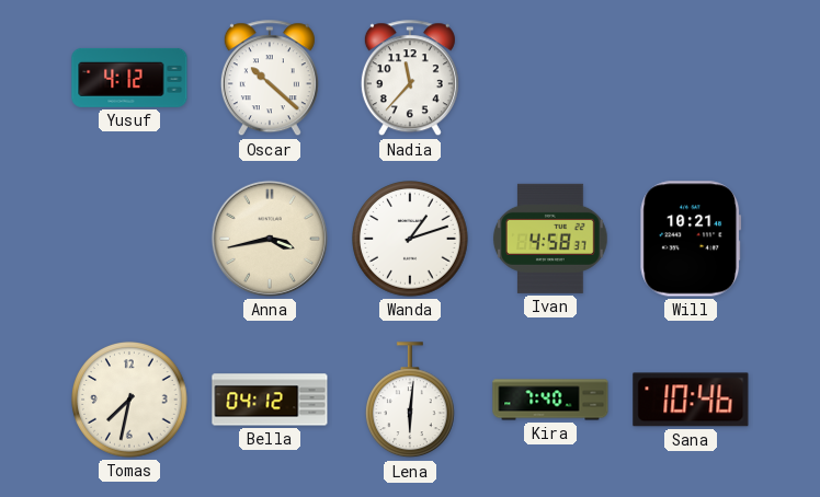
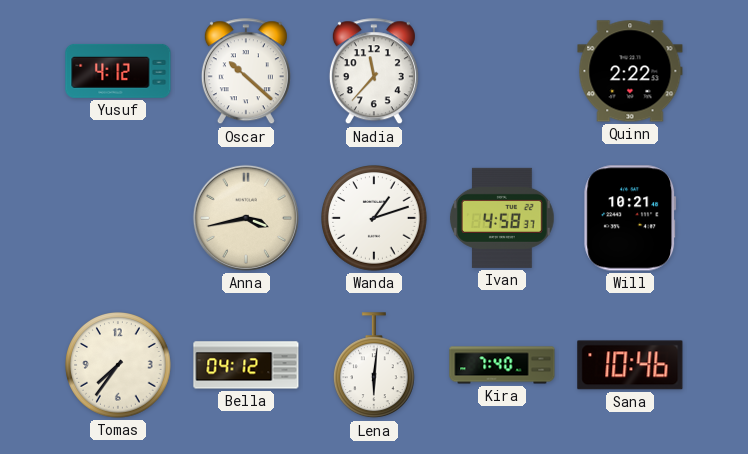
Quinn: none -> 2:22 (630, 71)
Tomas: 7:32 -> 7:36 (119, 366)
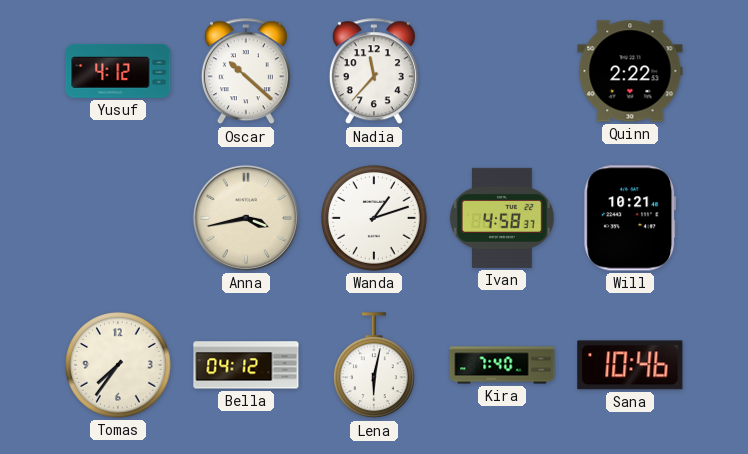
Lena: 6:01 -> 6:02 (375, 366)
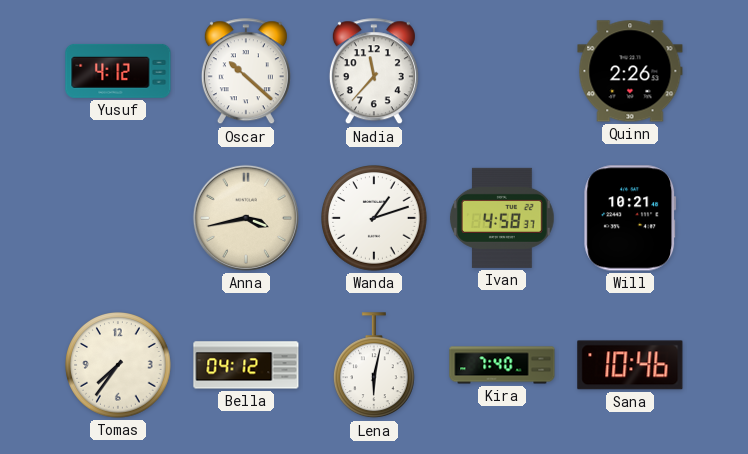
Quinn: 2:22 -> 2:26 (630, 71)
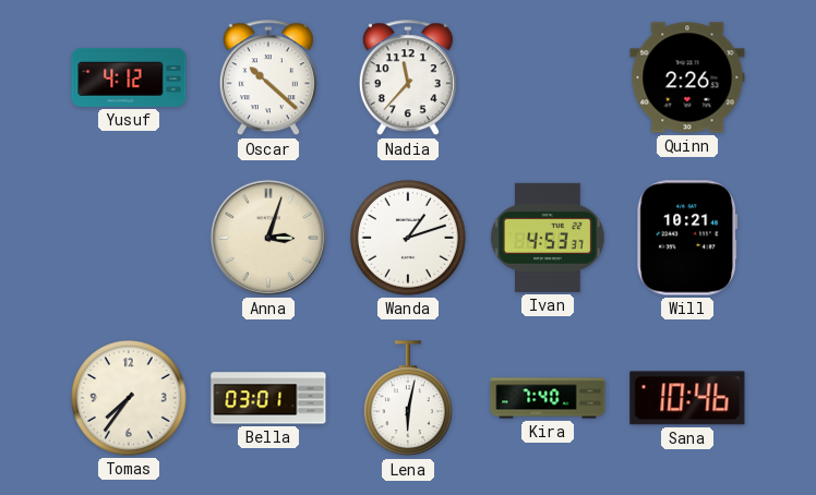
Anna: 3:43 -> 3:03 (268, 238)
Ivan: 4:58 -> 4:53 (548, 238)
Bella: 04:12 -> 03:01 (268, 398)
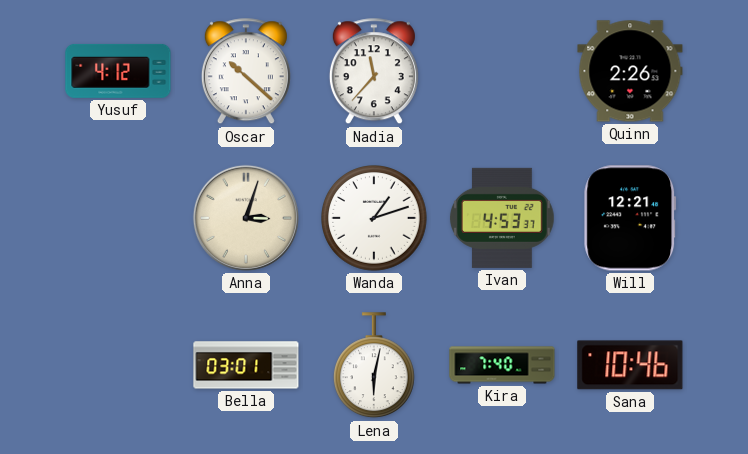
Will: 10:21 -> 12:21 (630, 218)
Tomas: 7:36 -> none (130, 399)
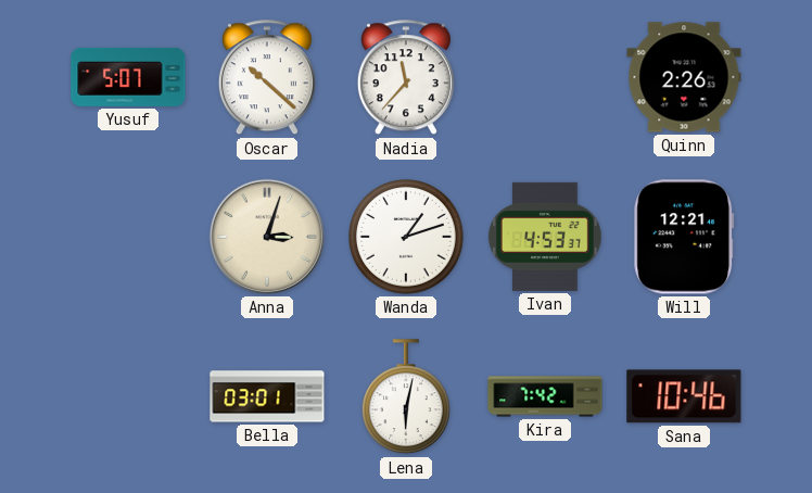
Yusuf: 4:12 -> 5:07 (128, 77)
Kira: 7:40 -> 7:42 (545, 396)
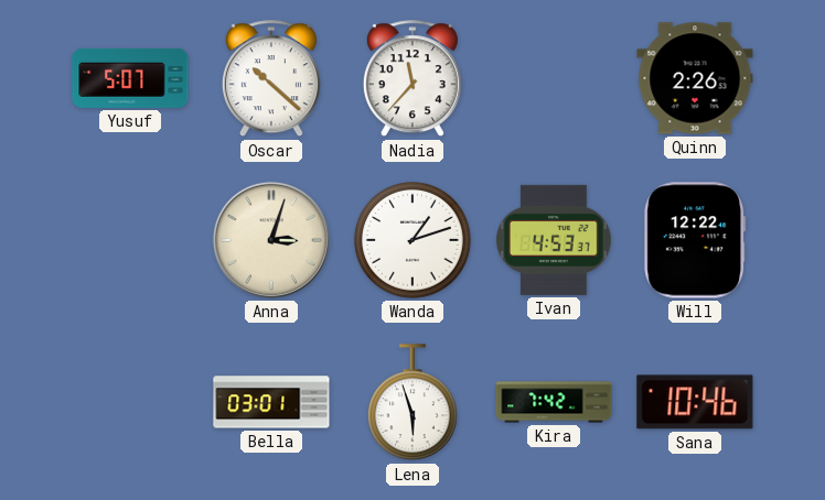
Will: 12:21 -> 12:22 (695, 240)
Lena: 6:02 -> 5:57 (414, 403)
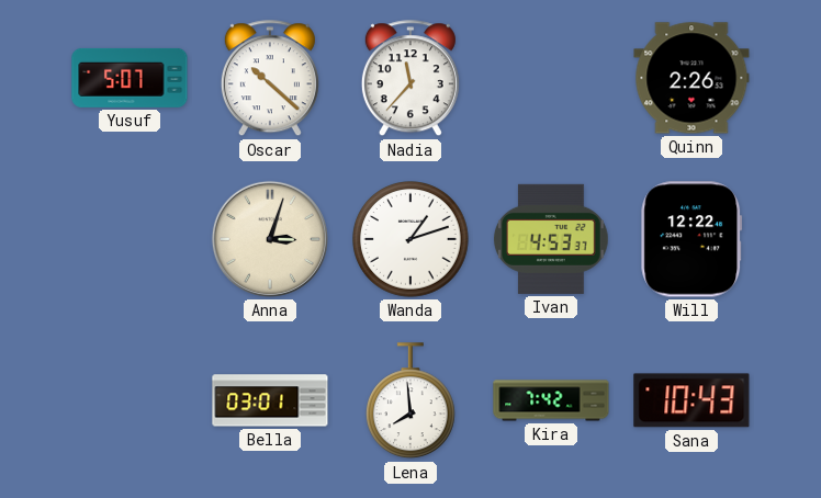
Lena: 5:57 -> 7:59 (412, 401)
Sana: 10:46 -> 10:43 (691, 400)
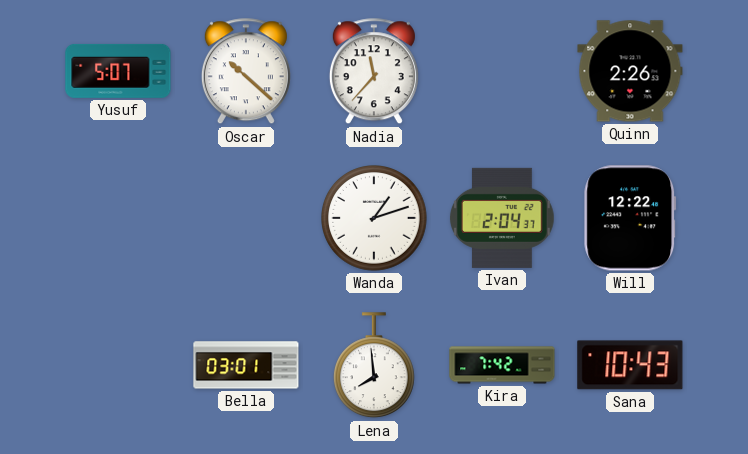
Anna: 3:03 -> none (270, 239)
Ivan: 4:53 -> 2:04 (502, 218)
